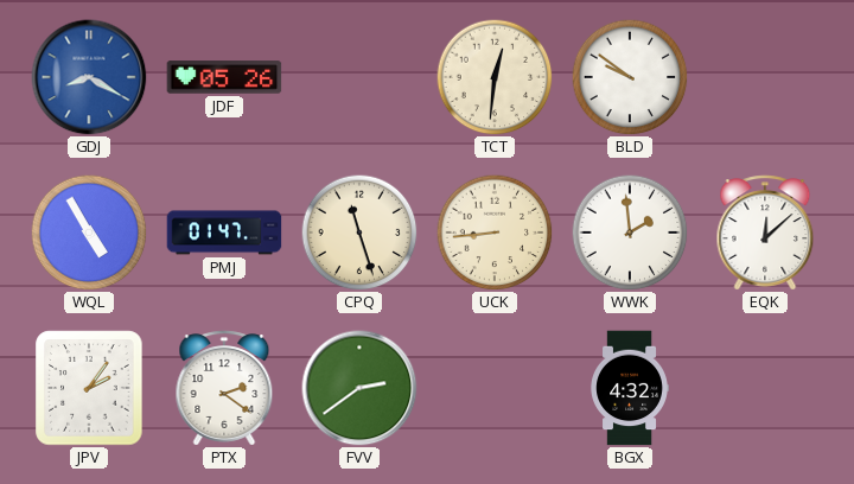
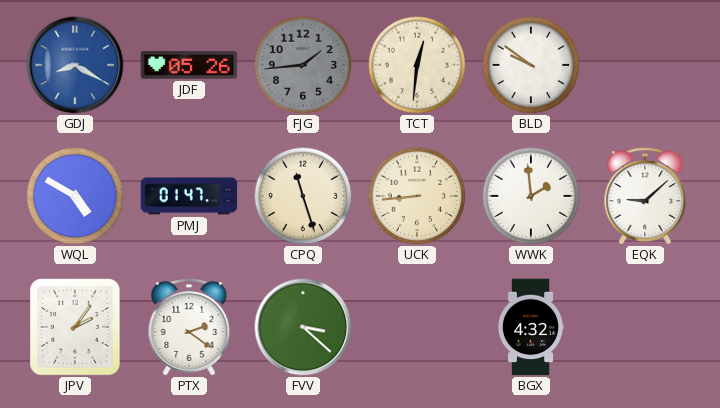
FJG: none -> 1:44 (303, 65)
WQL: 4:55 -> 4:50 (75, 196)
EQK: 12:08 -> 9:08 (645, 196)
FVV: 2:39 -> 3:22 (303, 327)
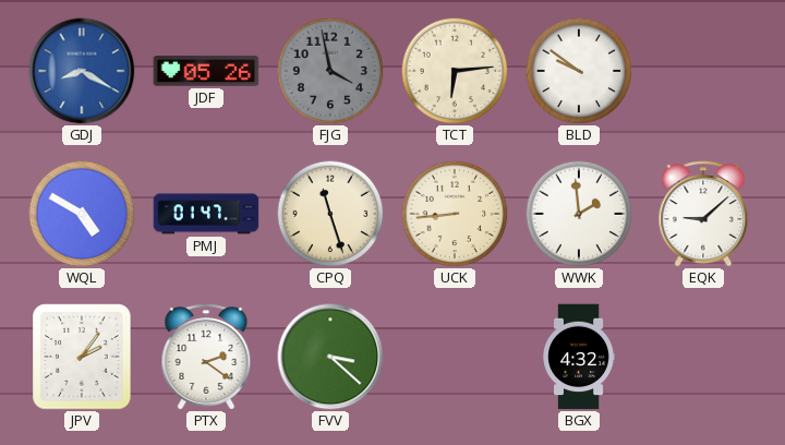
FJG: 1:44 -> 3:58 (330, 71)
TCT: 12:31 -> 6:14 (455, 71)
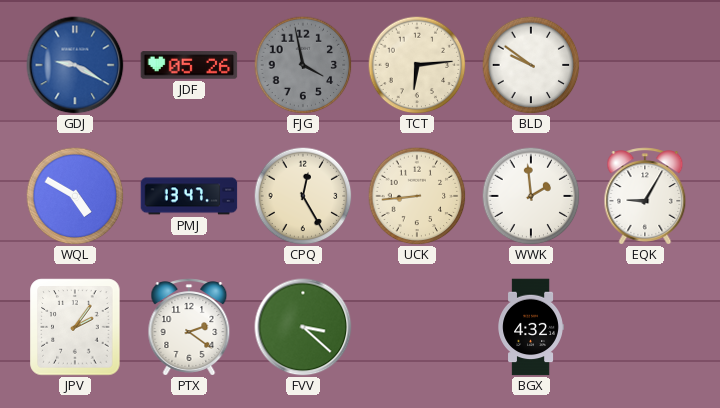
GDJ: 8:20 -> 9:20 (75, 65)
PMJ: 01:47 -> 13:47 (189, 196)
CPQ: 11:27 -> 12:25 (303, 196)
EQK: 9:08 -> 9:05 (645, 196)
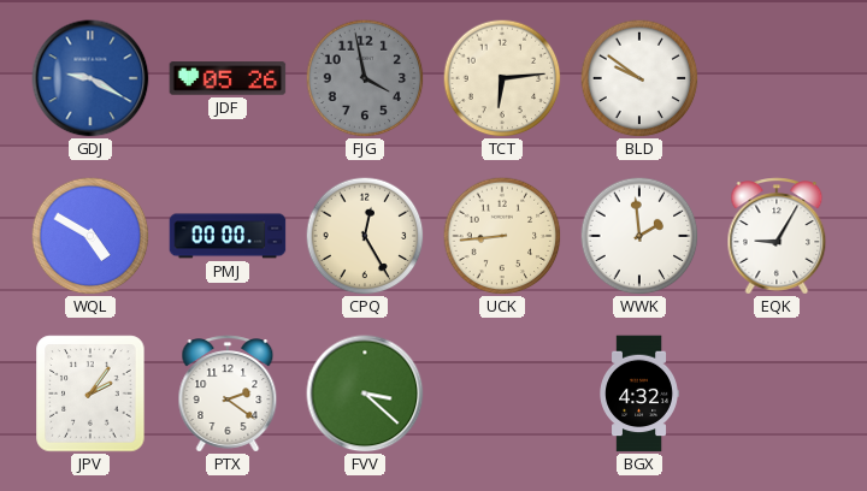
PMJ: 13:47 -> 00:00 (228, 236)
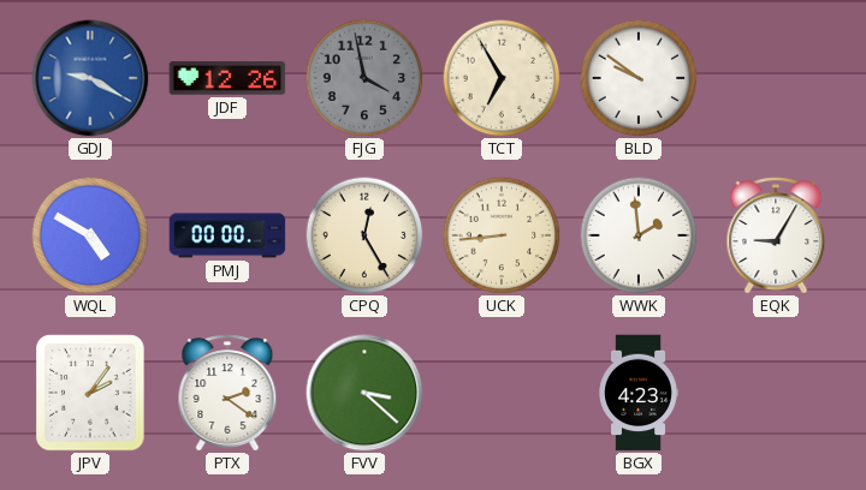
JDF: 05:26 -> 12:26 (227, 78)
TCT: 6:14 -> 6:55 (502, 78)
BGX: 4:32 -> 4:23 (639, 393)
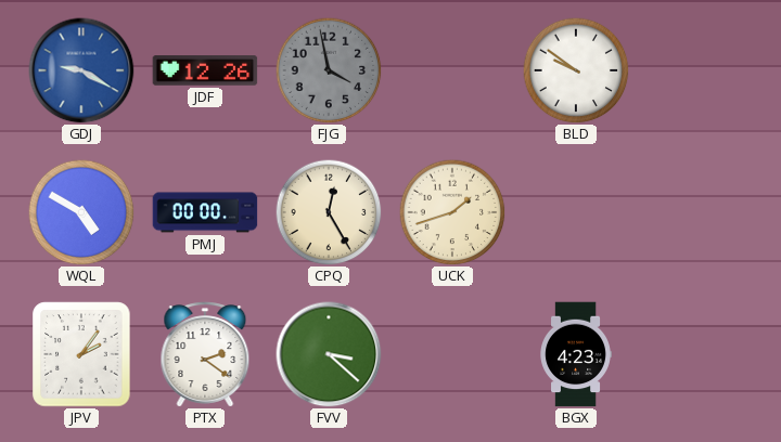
TCT: 6:55 -> none (502, 78)
UCK: 8:44 -> 1:42 (452, 212)
WWK: 1:59 -> none (639, 235)
EQK: 9:05 -> none (776, 235)
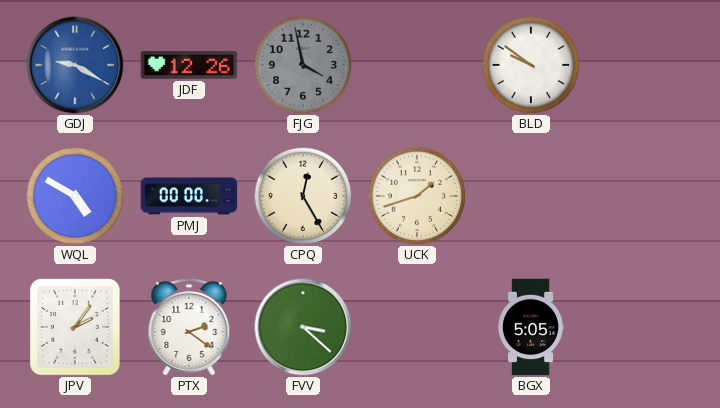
BGX: 4:23 -> 5:05 (531, 327)
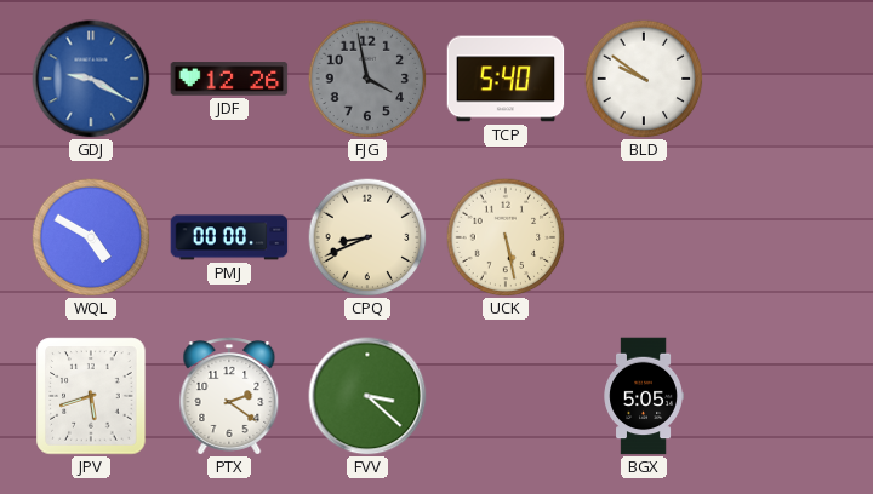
TCP: none -> 5:40 (506, 79)
CPQ: 12:25 -> 8:41 (367, 237)
UCK: 1:42 -> 5:28 (506, 237)
JPV: 2:06 -> 5:42 (91, 396)
